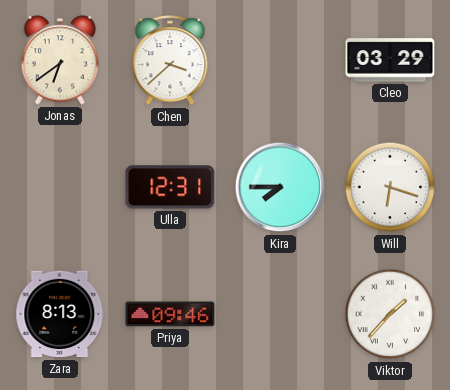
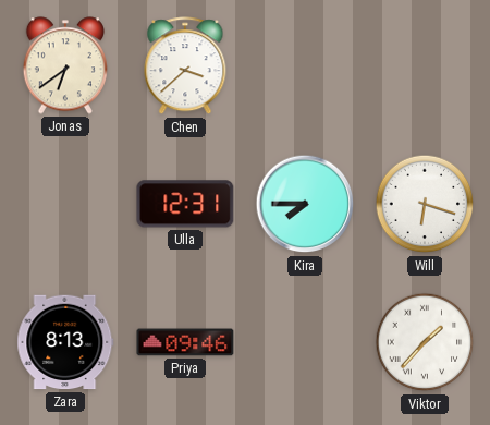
Cleo: 03:29 -> none (390, 60)
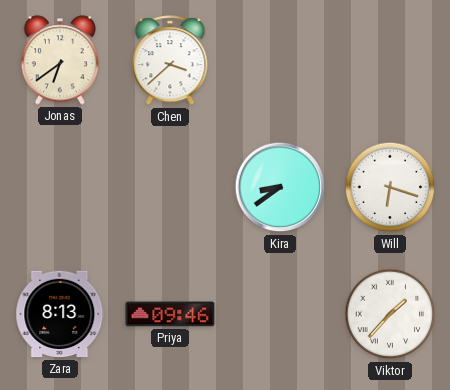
Ulla: 12:31 -> none (185, 204)
Kira: 7:45 -> 8:39 (280, 187)
